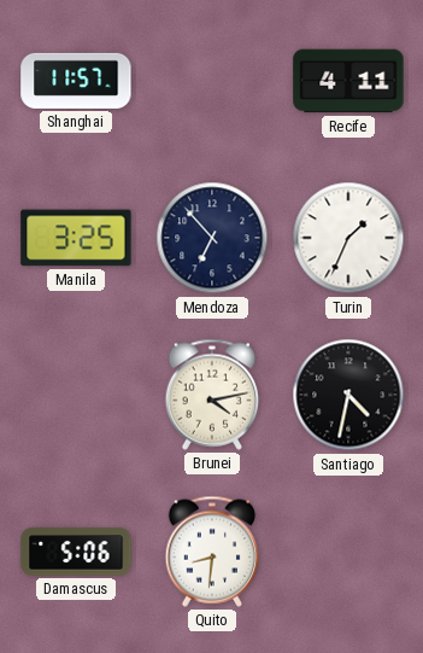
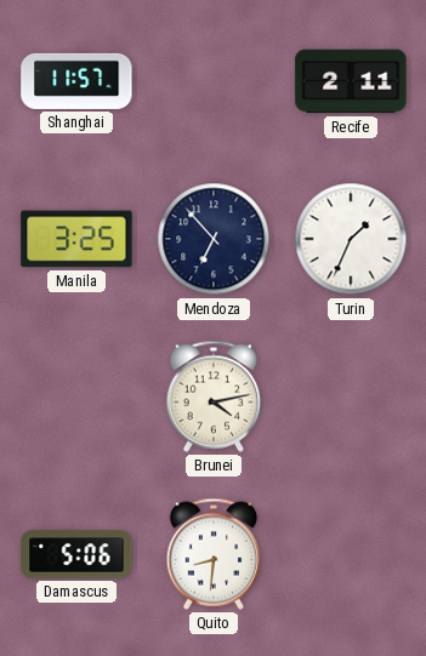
Recife: 4:11 -> 2:11 (351, 81)
Santiago: 4:32 -> none (348, 395)
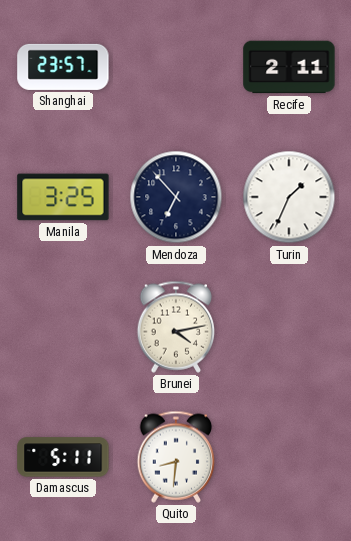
Shanghai: 11:57 -> 23:57 (63, 67)
Damascus: 5:06 -> 5:11 (63, 457)
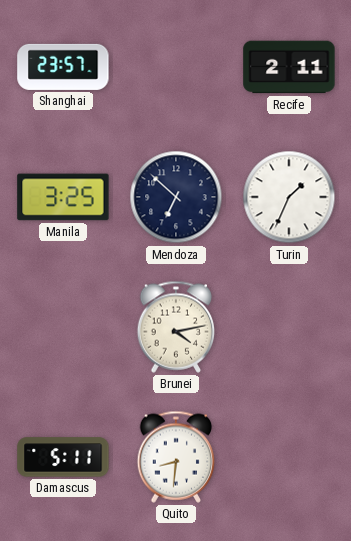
Mendoza: 6:53 -> 6:52 (176, 197)
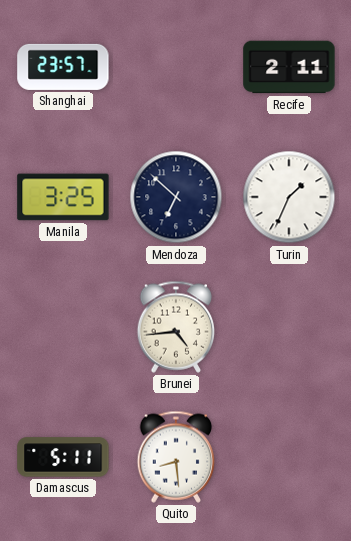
Brunei: 4:13 -> 4:44 (176, 327)
Quito: 8:31 -> 8:29 (176, 457)
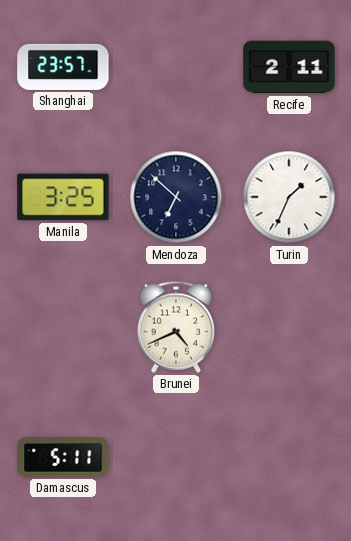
Brunei: 4:44 -> 4:41 (176, 327)
Quito: 8:29 -> none (176, 457)
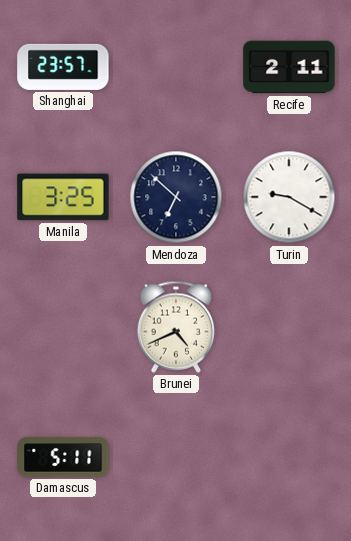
Turin: 1:34 -> 9:20 (289, 197)
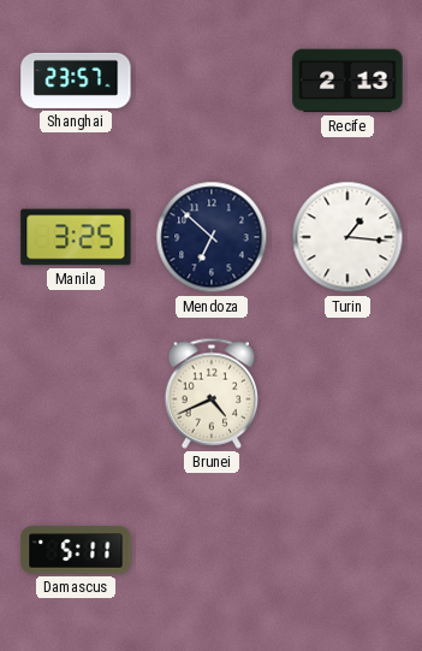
Recife: 2:11 -> 2:13 (347, 81)
Turin: 9:20 -> 1:16 (347, 237)
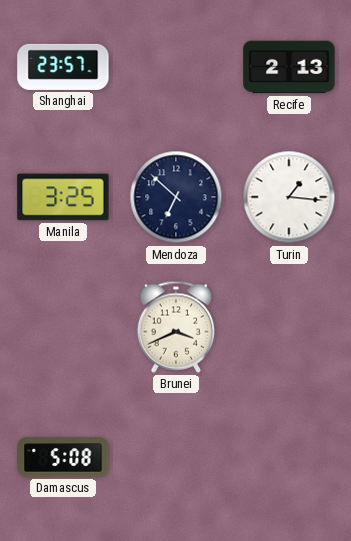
Brunei: 4:41 -> 3:41 (176, 327)
Damascus: 5:11 -> 5:08 (63, 457)
